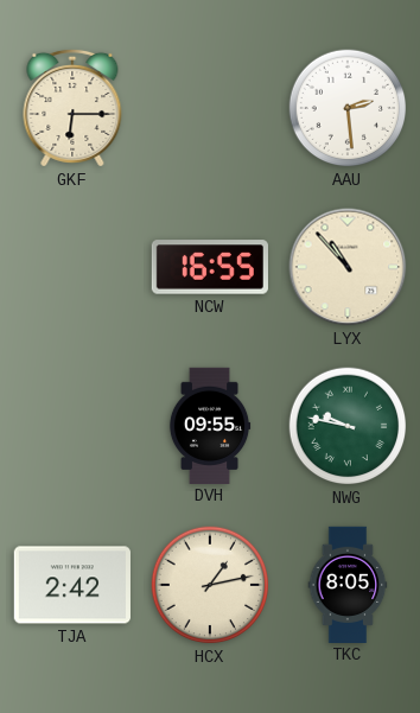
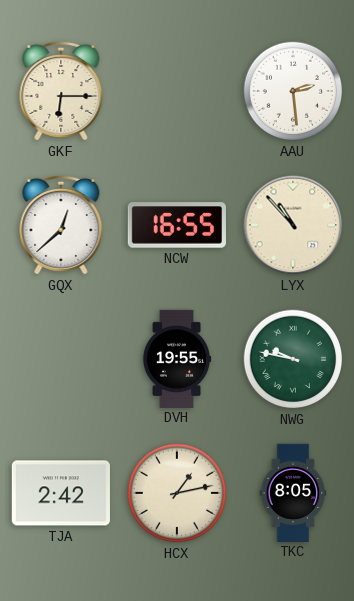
GQX: none -> 12:38 (61, 225)
DVH: 09:55 -> 19:55 (177, 358)
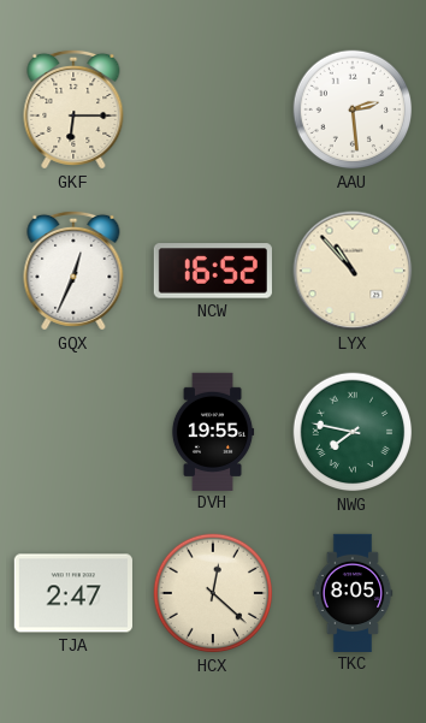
GQX: 12:38 -> 12:34 (73, 271)
NCW: 16:55 -> 16:52 (213, 271)
NWG: 9:47 -> 7:47 (353, 432)
TJA: 2:42 -> 2:47 (73, 593)
HCX: 1:13 -> 12:22 (213, 593)
